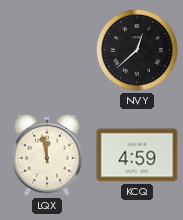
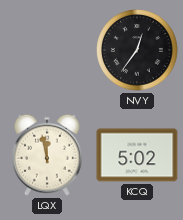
NVY: 12:38 -> 12:36 (138, 51)
KCQ: 4:59 -> 5:02 (137, 155)
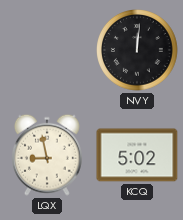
NVY: 12:36 -> 12:01 (138, 51)
LQX: 11:58 -> 8:58 (47, 155)
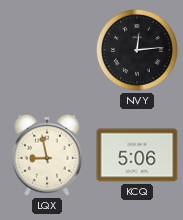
NVY: 12:01 -> 12:14 (138, 51)
KCQ: 5:02 -> 5:06 (137, 155)
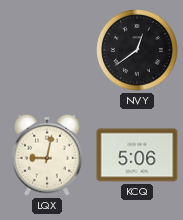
NVY: 12:14 -> 12:39 (138, 51)
LQX: 8:58 -> 9:02 (47, 155)
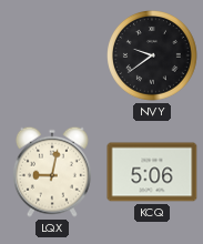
NVY: 12:39 -> 9:39 (153, 57)
